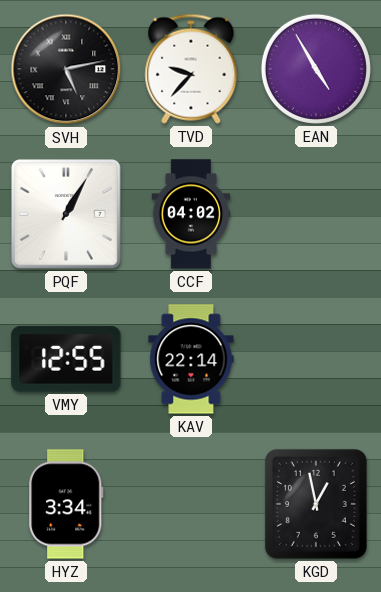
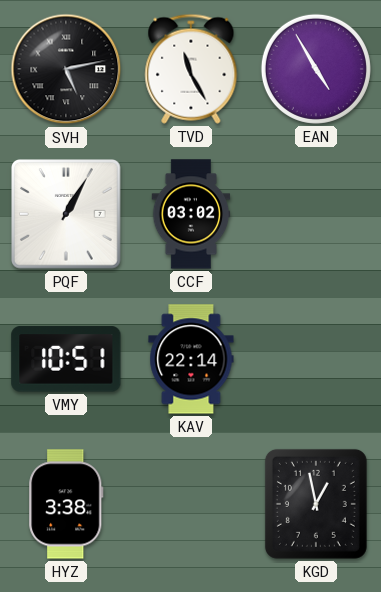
TVD: 9:37 -> 11:25 (191, 69)
CCF: 04:02 -> 03:02 (191, 214)
VMY: 12:55 -> 10:51 (66, 359)
HYZ: 3:34 -> 3:38 (66, 504)
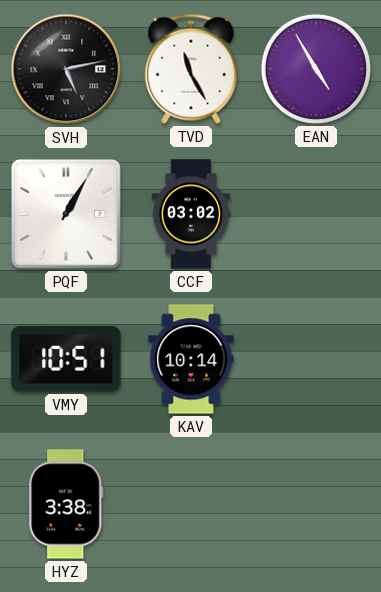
KAV: 22:14 -> 10:14 (191, 359)
KGD: 12:58 -> none (316, 504)
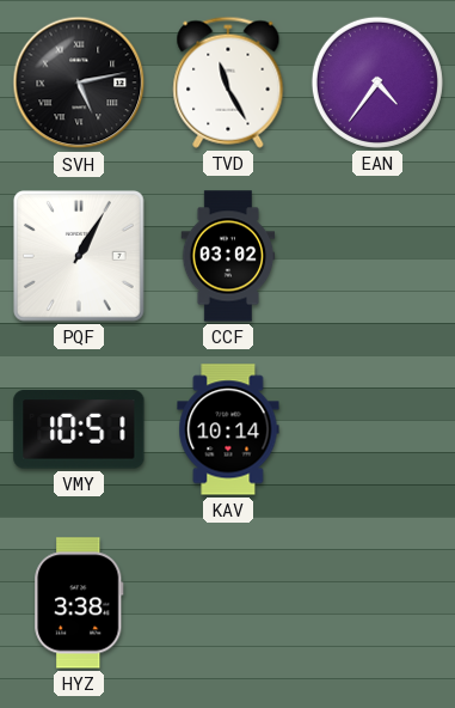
EAN: 4:55 -> 4:36 (377, 83)
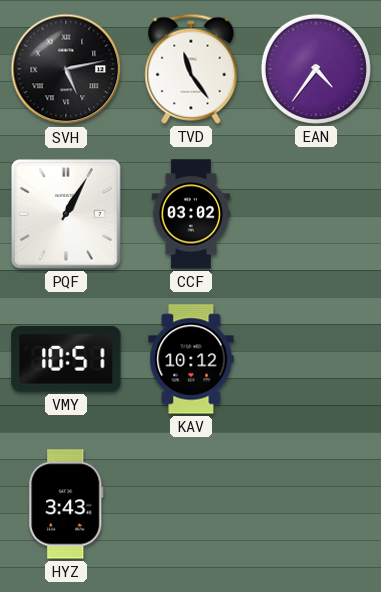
TVD: 11:25 -> 11:24 (191, 69)
KAV: 10:14 -> 10:12 (191, 359)
HYZ: 3:38 -> 3:43 (66, 504)
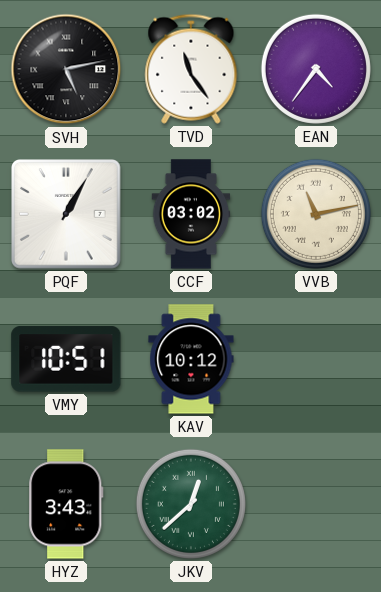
VVB: none -> 11:13 (316, 214)
JKV: none -> 12:38 (191, 504)
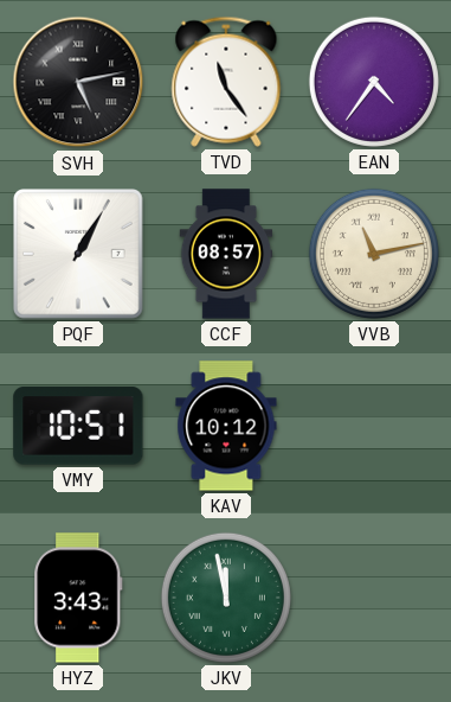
CCF: 03:02 -> 08:57 (226, 254)
JKV: 12:38 -> 11:58 (226, 598)
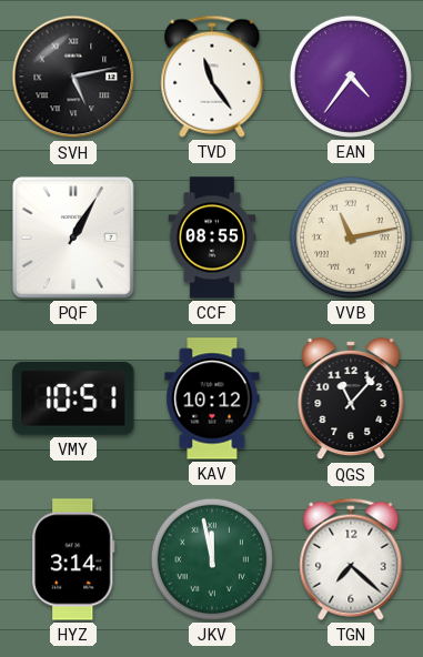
CCF: 08:57 -> 08:55 (212, 237)
QGS: none -> 11:07 (351, 398)
HYZ: 3:43 -> 3:14 (73, 559)
TGN: none -> 7:22 (351, 559)
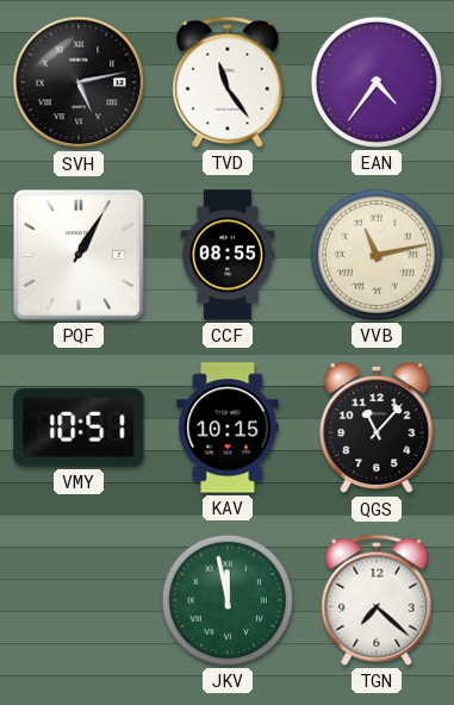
KAV: 10:12 -> 10:15 (228, 428)
HYZ: 3:14 -> none (73, 559)
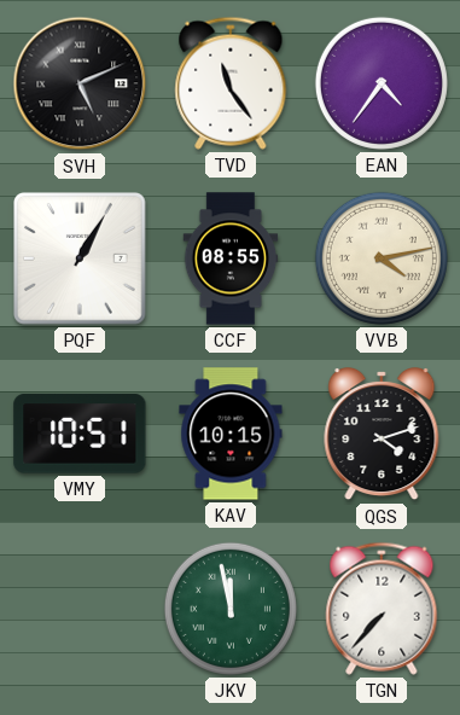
SVH: 5:13 -> 5:11 (80, 83)
VVB: 11:13 -> 4:13 (382, 258)
QGS: 11:07 -> 4:12 (382, 434)
TGN: 7:22 -> 7:37 (382, 609)
